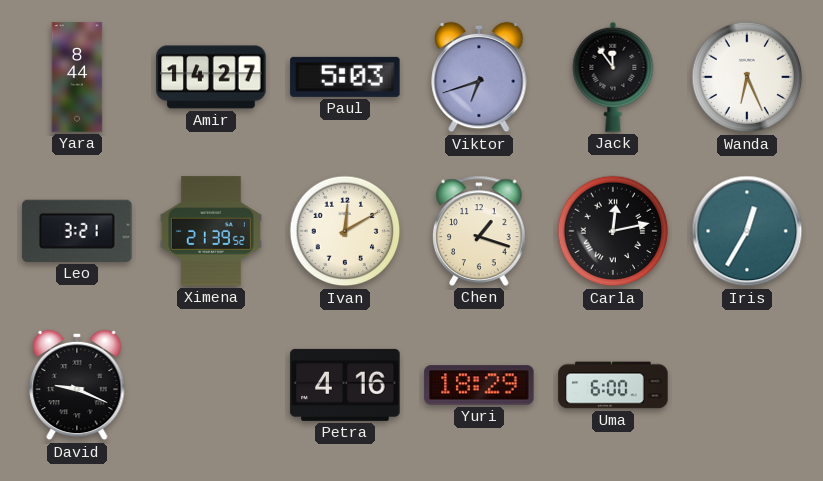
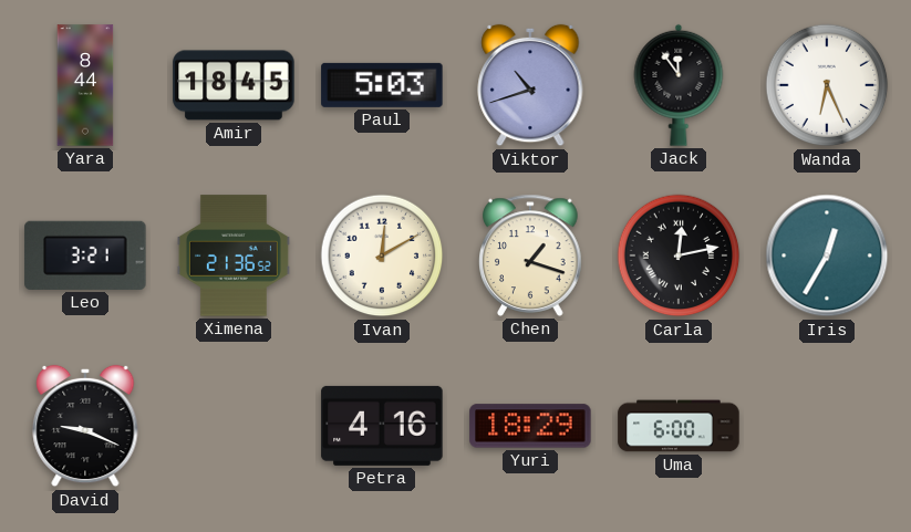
Amir: 14:27 -> 18:45 (234, 85)
Viktor: 6:42 -> 10:42 (530, 85)
Ximena: 21:39 -> 21:36 (234, 255)
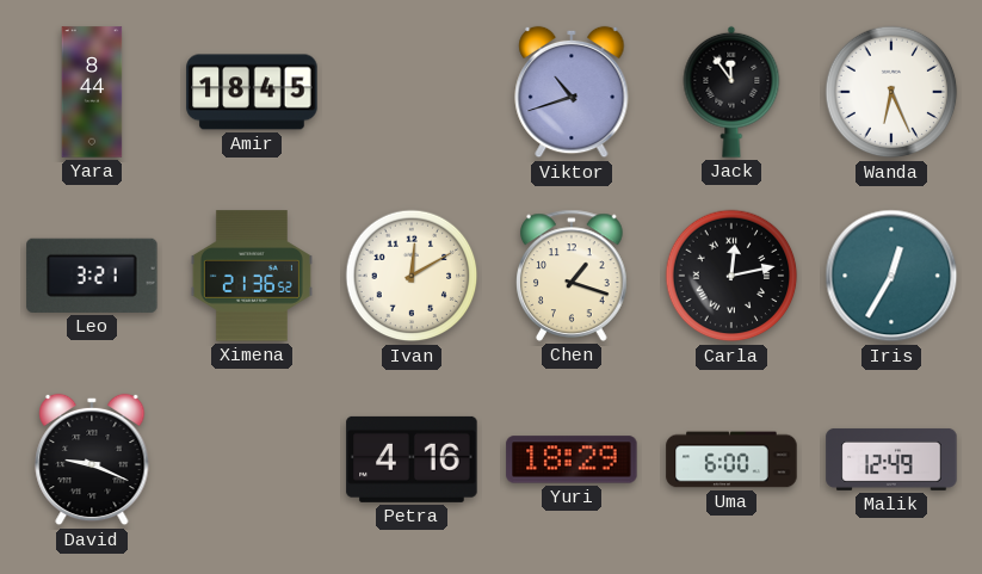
Paul: 5:03 -> none (382, 85)
Malik: none -> 12:49 (891, 459)
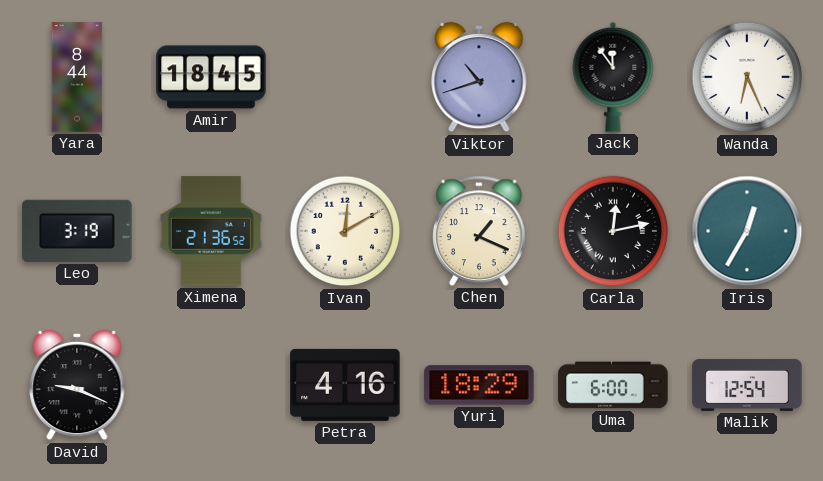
Leo: 3:21 -> 3:19 (77, 231)
Chen: 1:18 -> 1:19 (479, 231)
Malik: 12:49 -> 12:54 (747, 385)
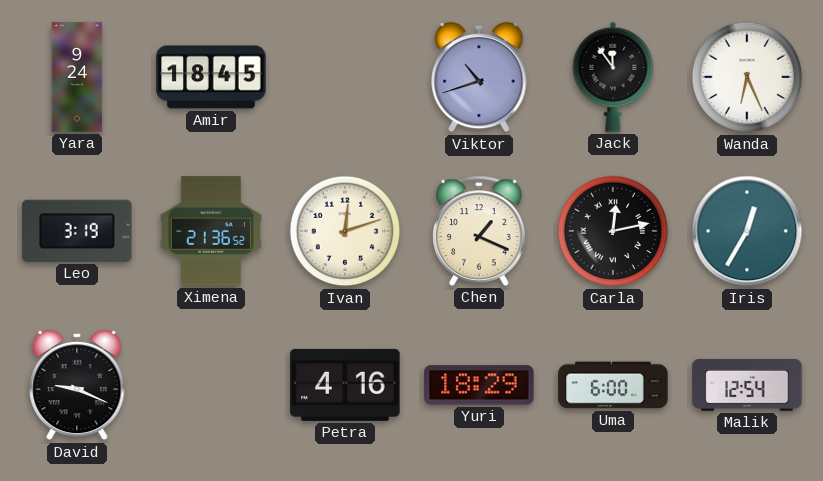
Yara: 8:44 -> 9:24 (77, 77)
Ivan: 12:10 -> 12:12 (345, 231)
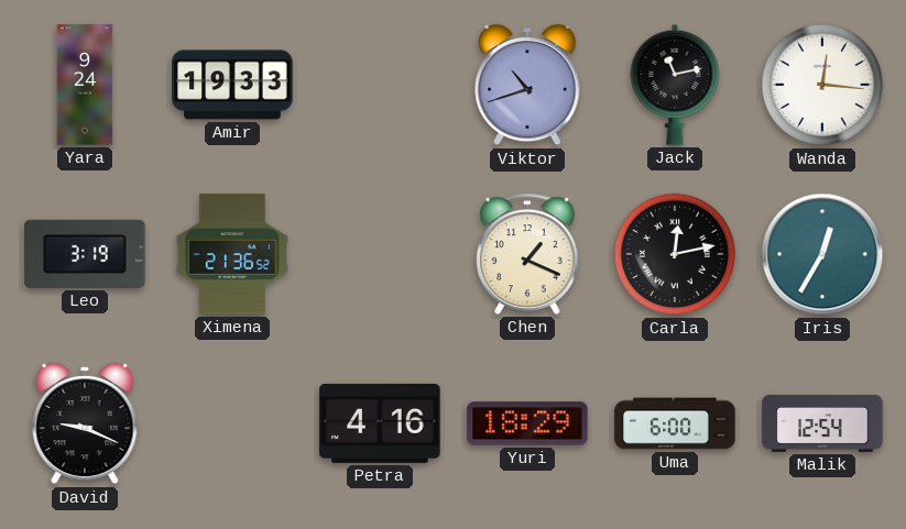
Amir: 18:45 -> 19:33 (232, 85)
Jack: 11:54 -> 11:13 (675, 85)
Wanda: 6:26 -> 12:16 (822, 85)
Ivan: 12:12 -> none (345, 231)
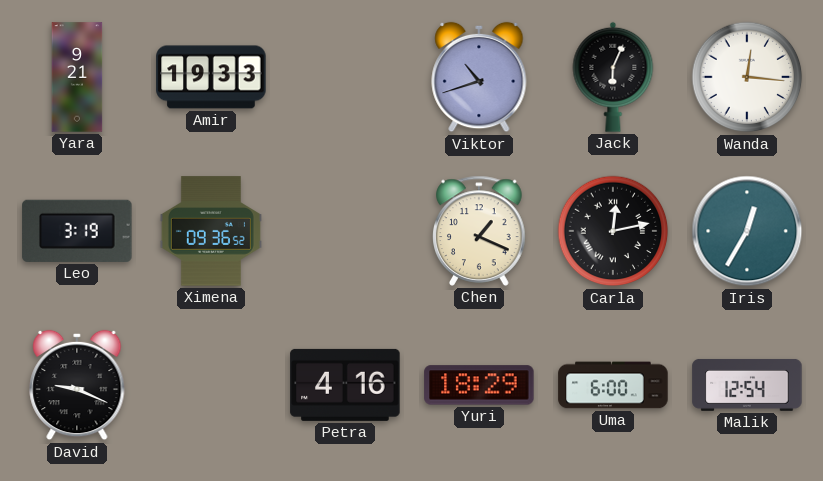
Yara: 9:24 -> 9:21 (77, 77)
Jack: 11:13 -> 6:04 (613, 77)
Ximena: 21:36 -> 09:36 (211, 231)
